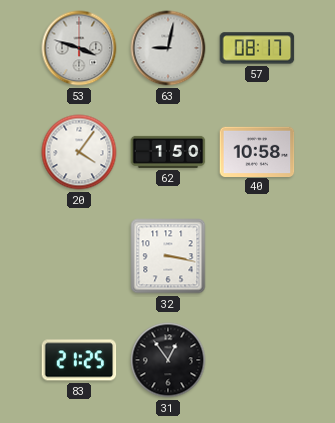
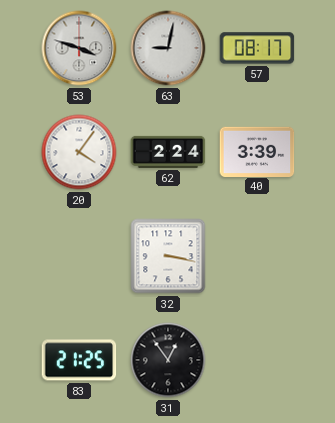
62: 1:50 -> 2:24 (168, 152)
40: 10:58 -> 3:39 (257, 151)
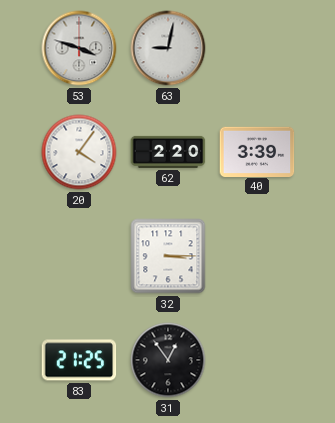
57: 08:17 -> none (257, 48)
62: 2:24 -> 2:20 (168, 152)
32: 3:17 -> 3:15 (168, 256)
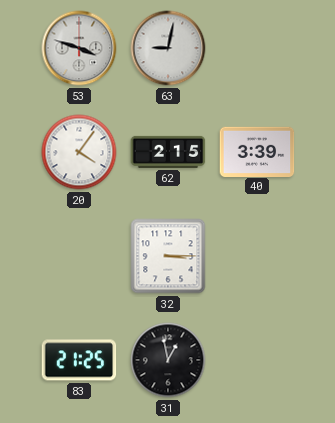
62: 2:20 -> 2:15 (168, 152)
31: 12:54 -> 12:58 (168, 360)
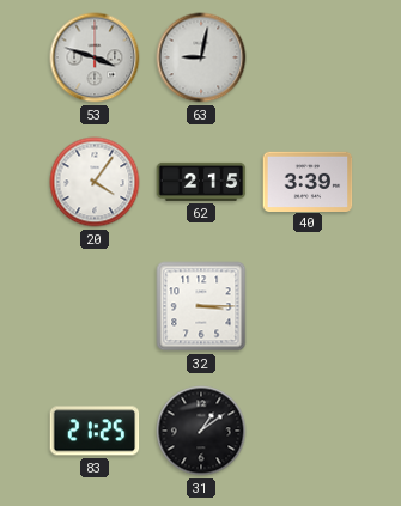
31: 12:58 -> 1:09 (201, 431)
